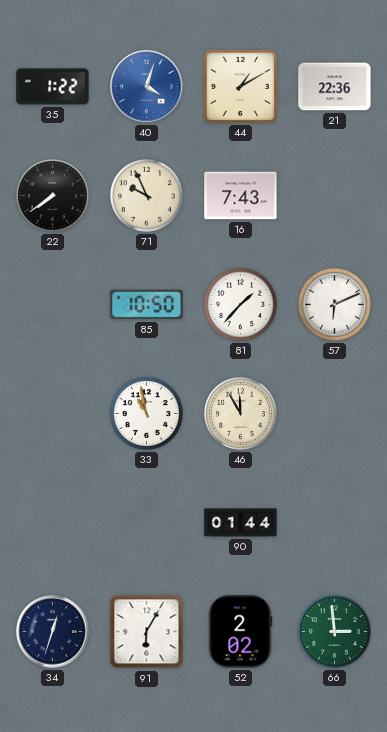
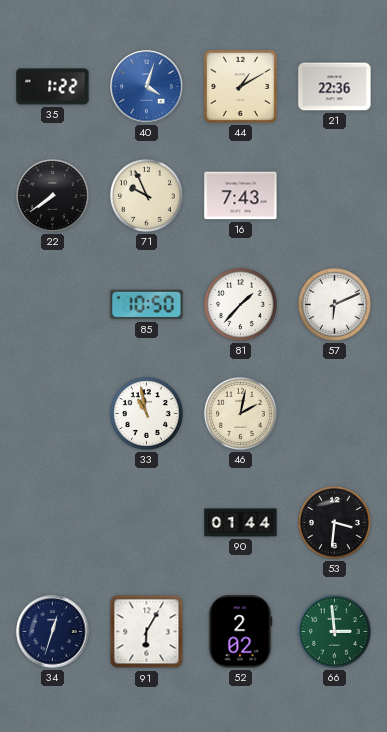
46: 11:55 -> 2:02 (240, 413)
53: none -> 3:31 (334, 522)
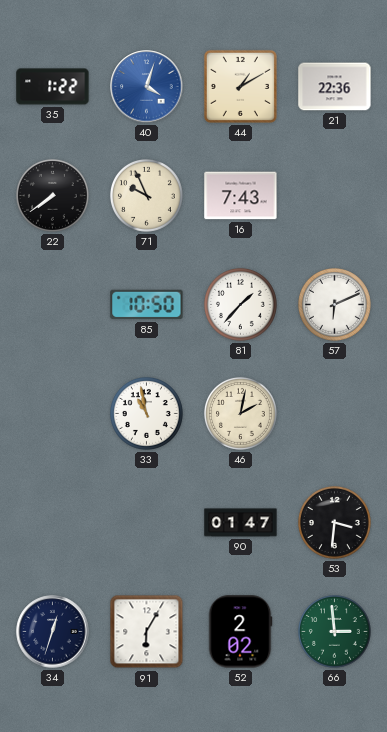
90: 01:44 -> 01:47 (241, 523)
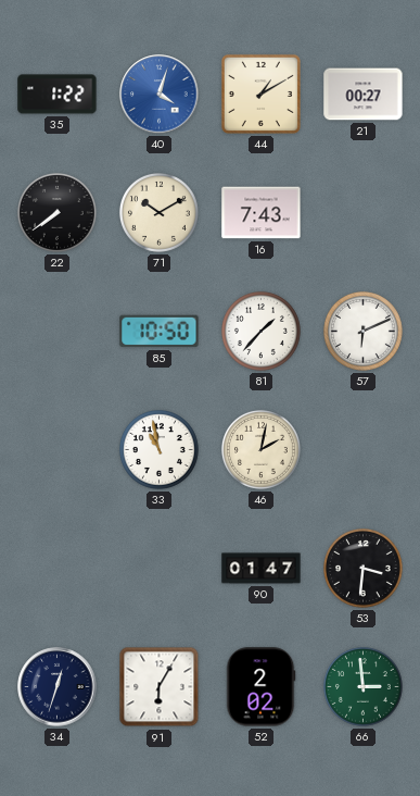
21: 22:36 -> 00:27 (364, 95)
71: 9:56 -> 10:10 (158, 212)
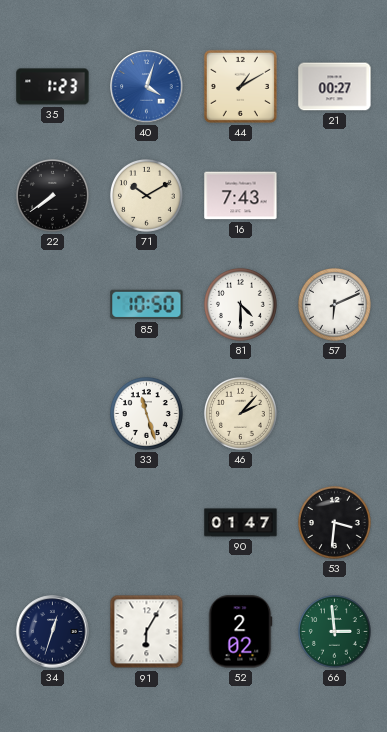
35: 1:22 -> 1:23 (53, 87)
81: 1:37 -> 4:30 (240, 304)
33: 10:58 -> 11:27 (146, 413)
46: 2:02 -> 2:07 (240, 413)
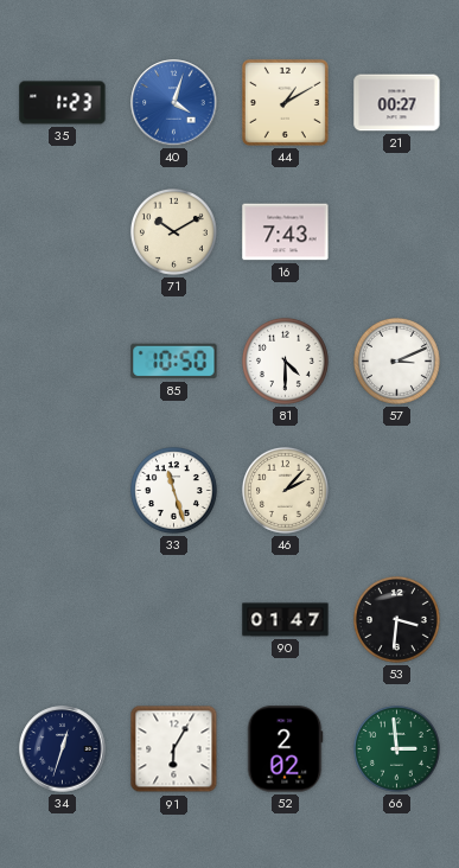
22: 7:39 -> none (52, 195)
57: 6:11 -> 3:11 (396, 360)
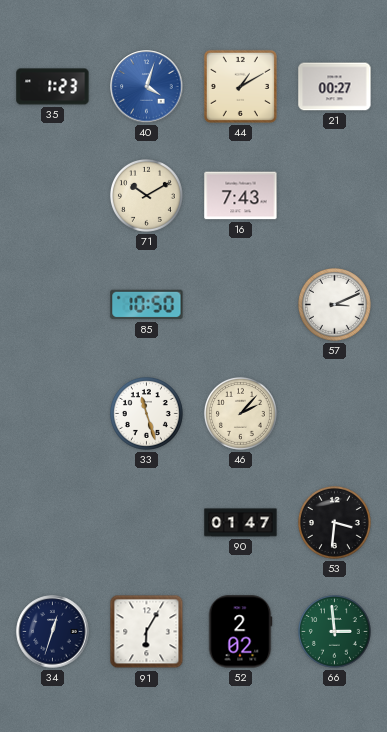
81: 4:30 -> none (285, 360)
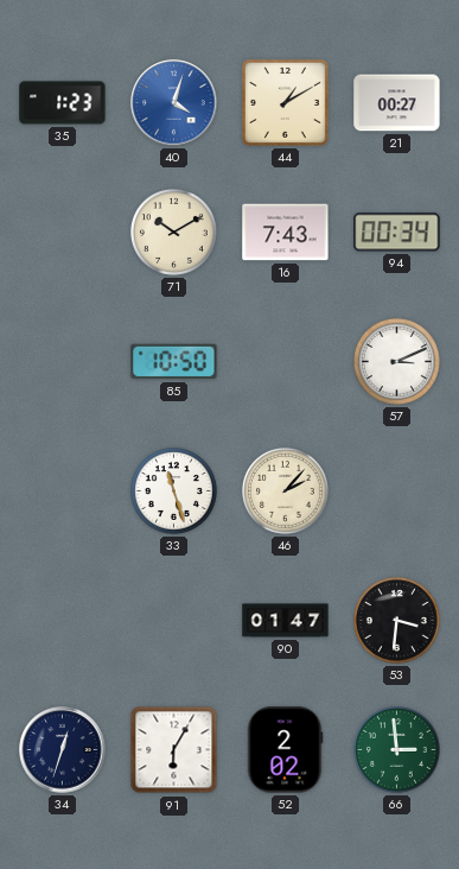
94: none -> 00:34 (397, 233)
